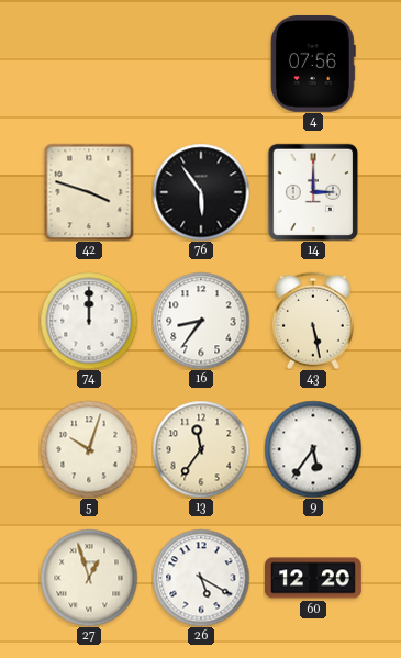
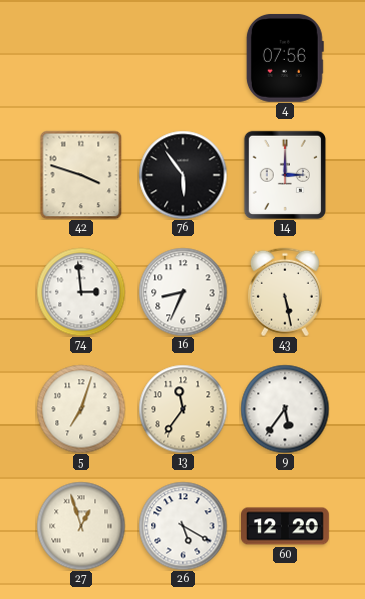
74: 12:00 -> 2:59 (81, 292)
16: 8:36 -> 8:34 (183, 292)
5: 10:03 -> 7:03 (81, 409)
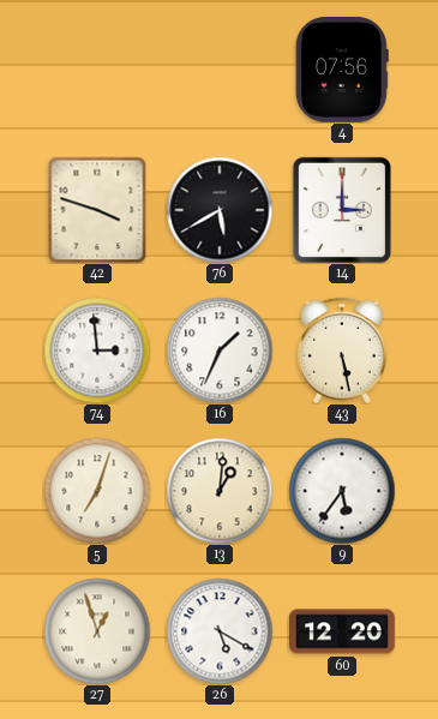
76: 5:54 -> 5:40 (220, 210)
16: 8:34 -> 1:34 (220, 350)
13: 11:36 -> 1:01 (220, 491)
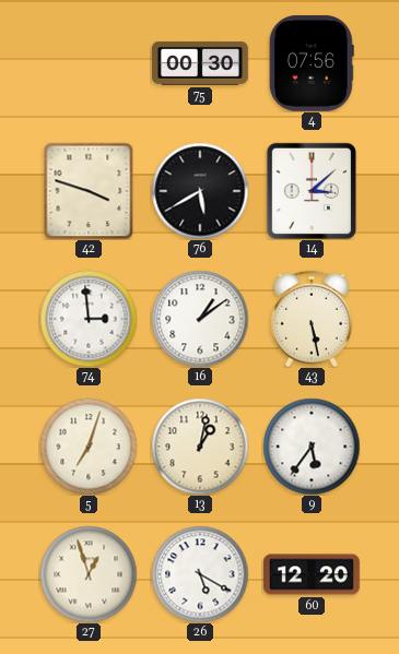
75: none -> 00:30 (201, 63)
14: 3:00 -> 3:08 (312, 191)
16: 1:34 -> 1:09 (200, 319)
13: 1:01 -> 1:02 (200, 447)
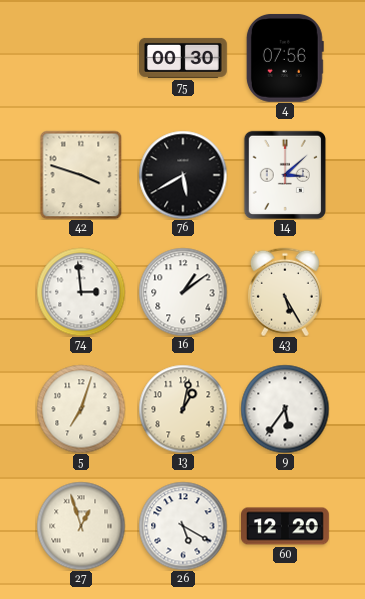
43: 5:28 -> 5:25 (285, 292)
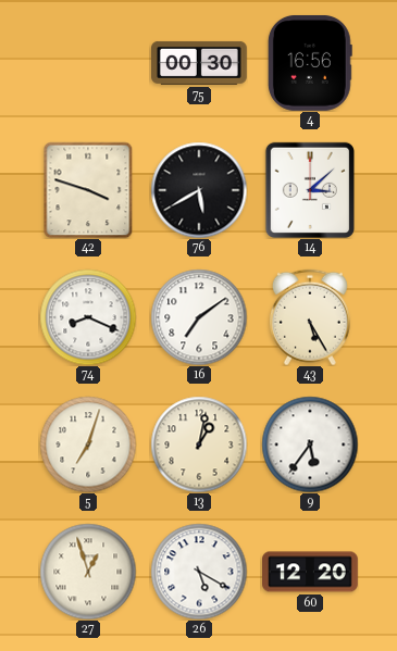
4: 07:56 -> 16:56 (310, 63)
74: 2:59 -> 8:19 (88, 317)
16: 1:09 -> 7:09 (199, 317)
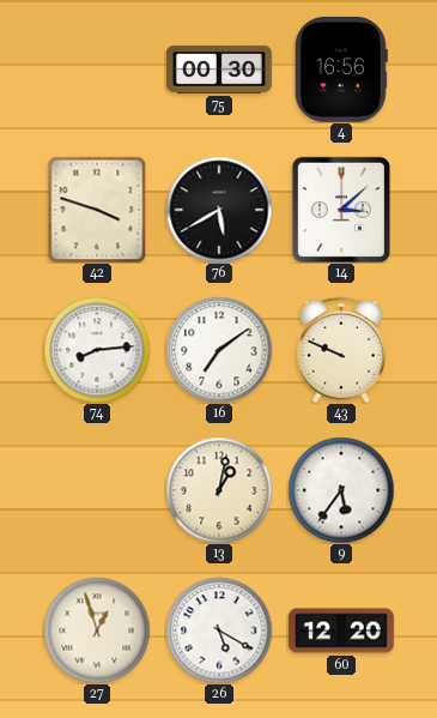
74: 8:19 -> 8:14 (97, 350)
43: 5:25 -> 9:49 (341, 350)
5: 7:03 -> none (88, 445)
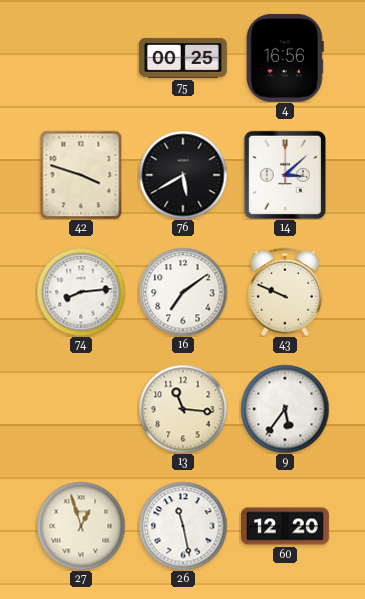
75: 00:30 -> 00:25 (184, 58)
13: 1:02 -> 11:16 (183, 409)
26: 5:20 -> 11:28 (183, 526)
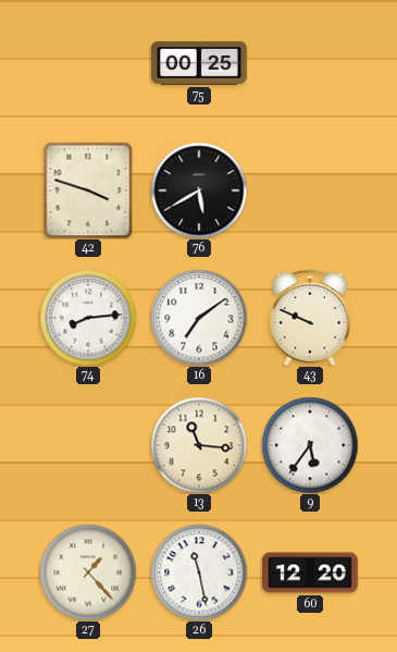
4: 16:56 -> none (285, 58)
14: 3:08 -> none (285, 175)
27: 12:57 -> 1:23 (88, 573)
